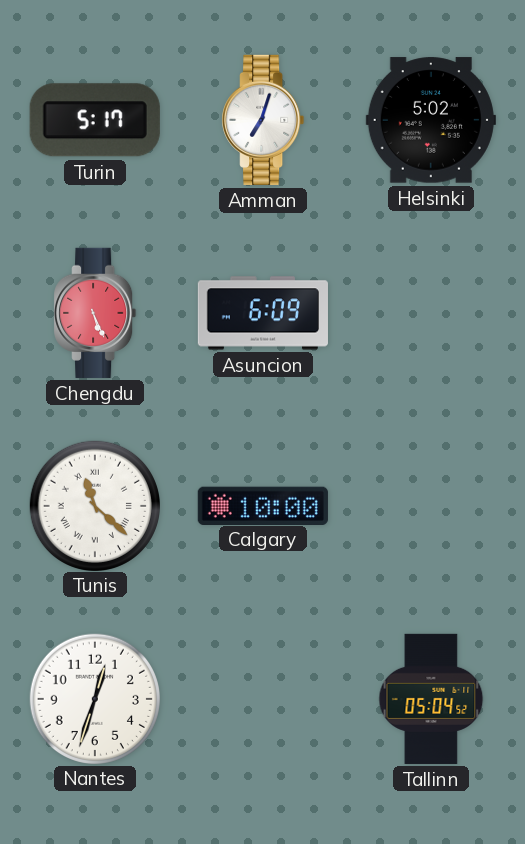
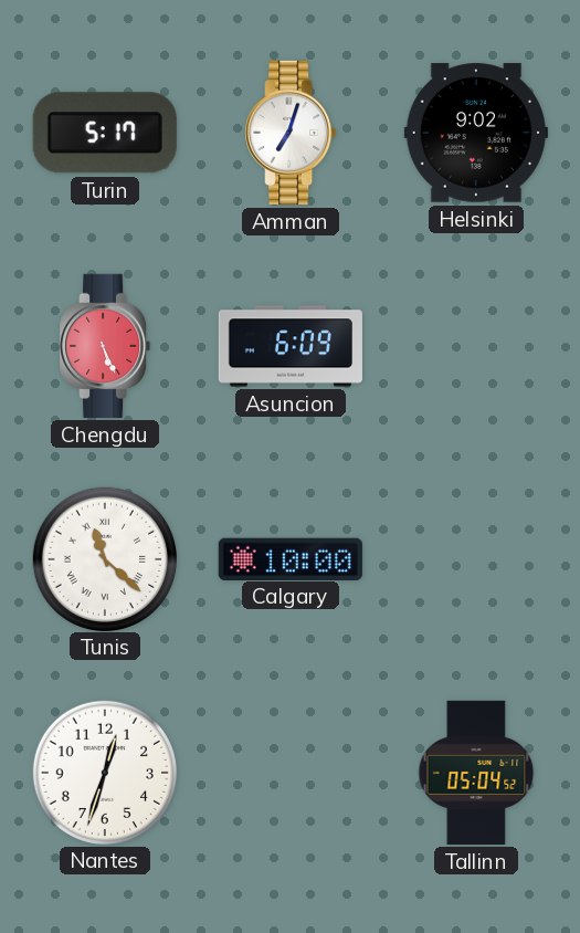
Helsinki: 5:02 -> 9:02 (476, 133)
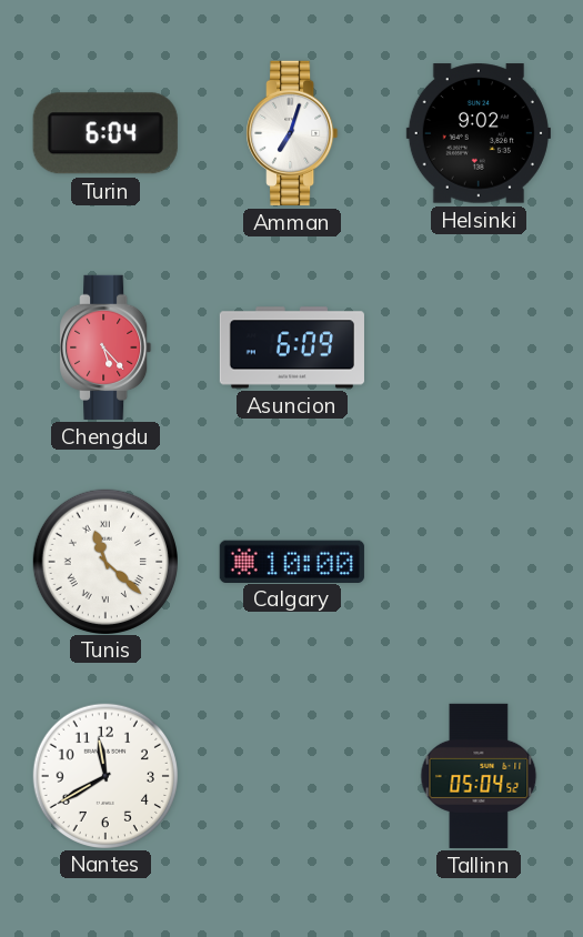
Turin: 5:17 -> 6:04 (105, 133)
Chengdu: 5:26 -> 5:23 (105, 347)
Nantes: 12:33 -> 11:40 (104, 775)
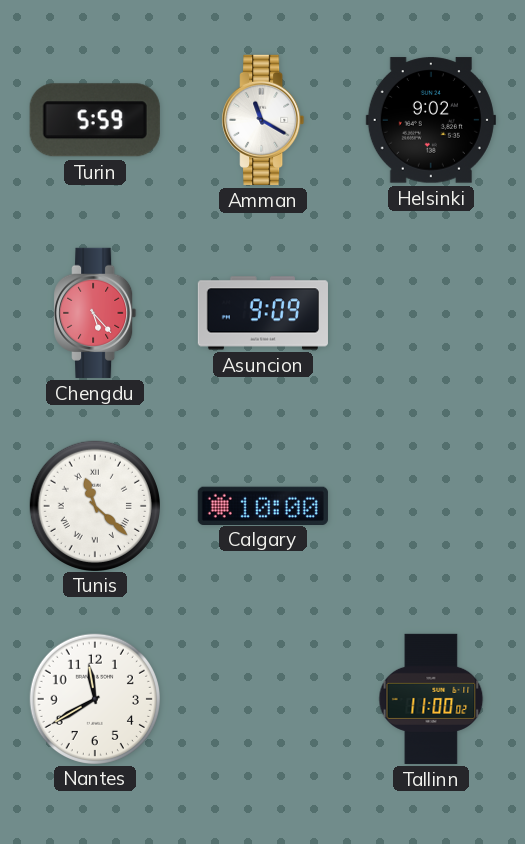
Turin: 6:04 -> 5:59 (95, 120)
Amman: 7:03 -> 11:20 (263, 120)
Asuncion: 6:09 -> 9:09 (263, 313)
Tallinn: 05:04 -> 11:00 (431, 699)
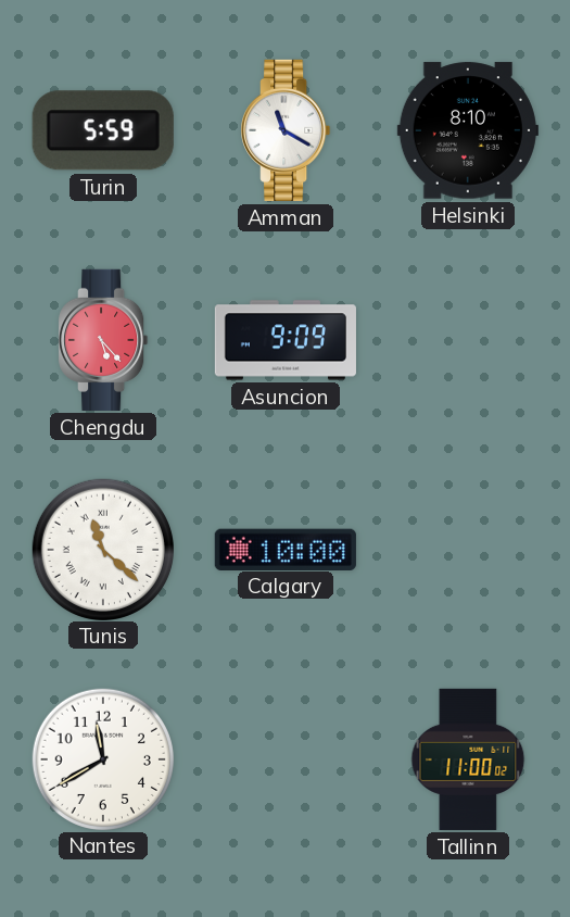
Helsinki: 9:02 -> 8:10 (468, 130)
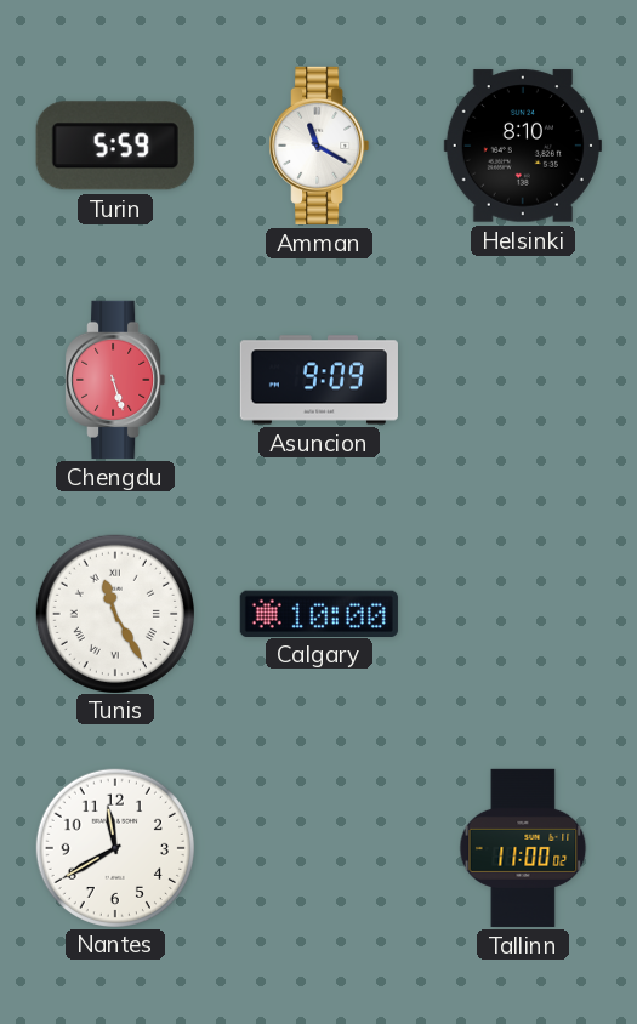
Chengdu: 5:23 -> 5:27 (115, 380)
Tunis: 11:22 -> 11:25 (114, 613)
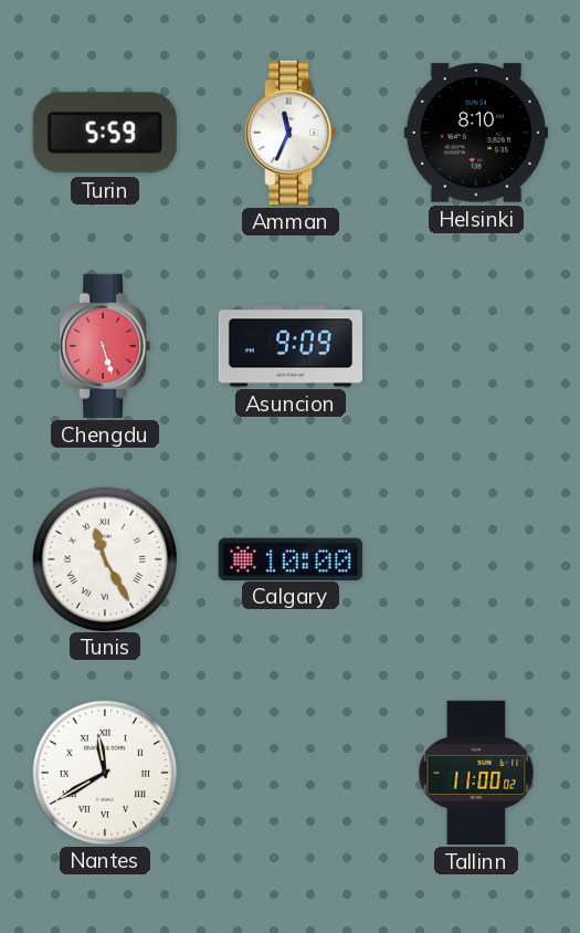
Amman: 11:20 -> 11:34 (291, 133)
Nantes numerals: Arabic -> Roman (104, 772)
